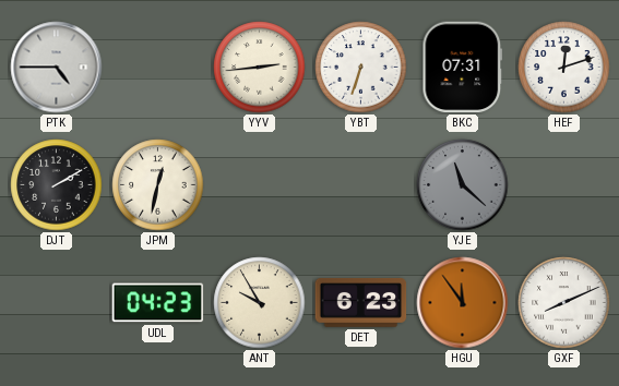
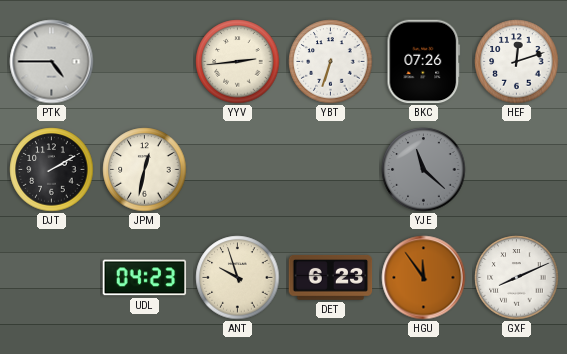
BKC: 07:31 -> 07:26 (424, 62)
ANT: 9:55 -> 9:57 (238, 278)
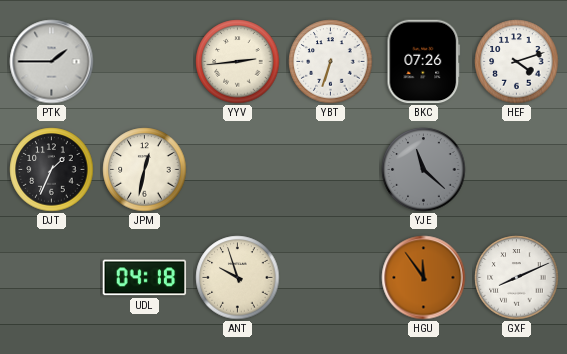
PTK: 4:45 -> 1:45 (52, 62)
HEF: 12:12 -> 4:12 (517, 62)
DJT: 2:10 -> 1:34 (52, 170)
UDL: 04:23 -> 04:18 (145, 278)
DET: 6:23 -> none (331, 277)
